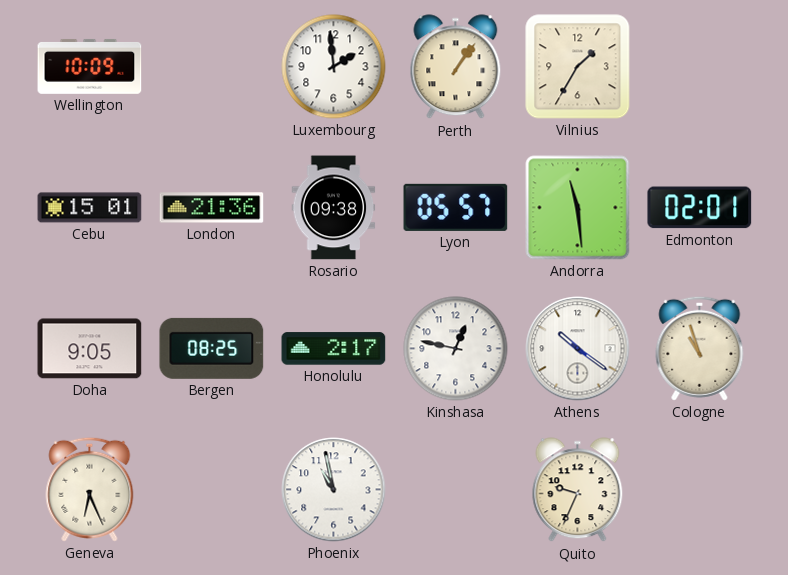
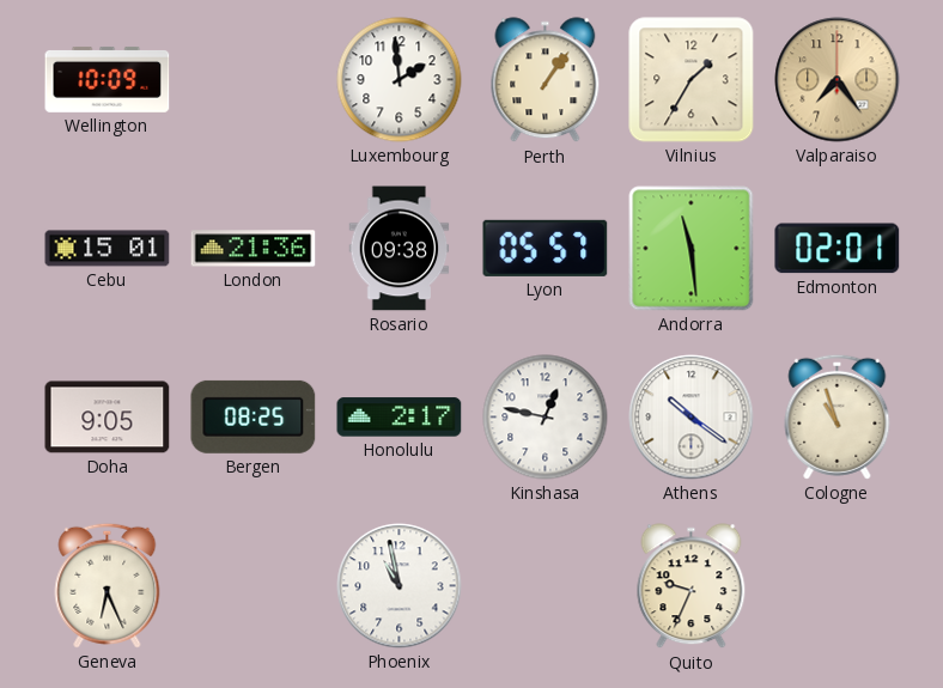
Valparaiso: none -> 7:24 (838, 80)
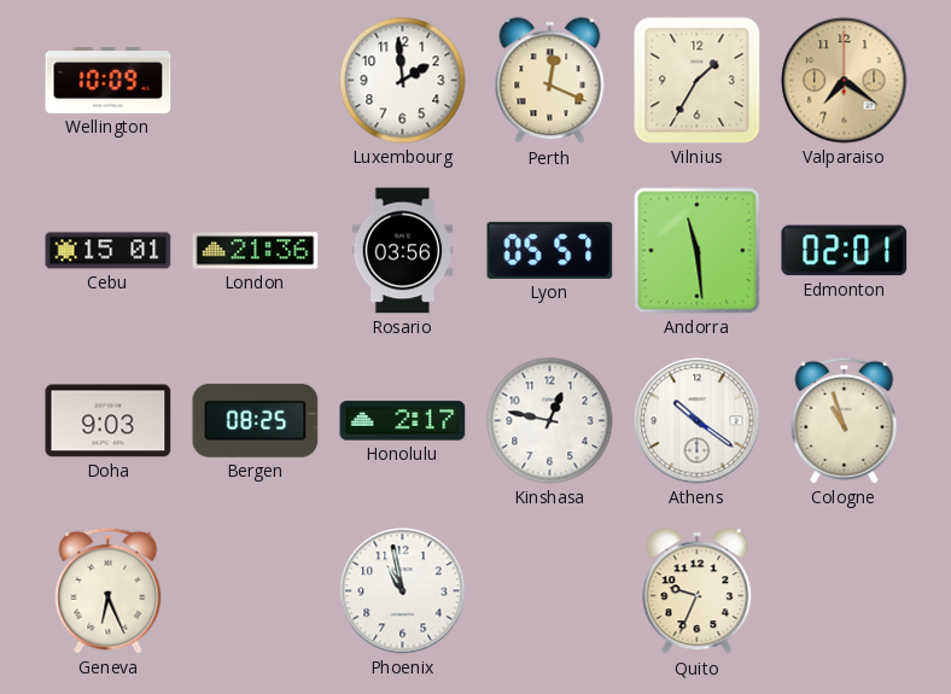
Perth: 1:06 -> 12:19 (550, 81)
Valparaiso: 7:24 -> 7:21 (845, 81)
Rosario: 09:38 -> 03:56 (403, 251)
Doha: 9:05 -> 9:03 (109, 421)
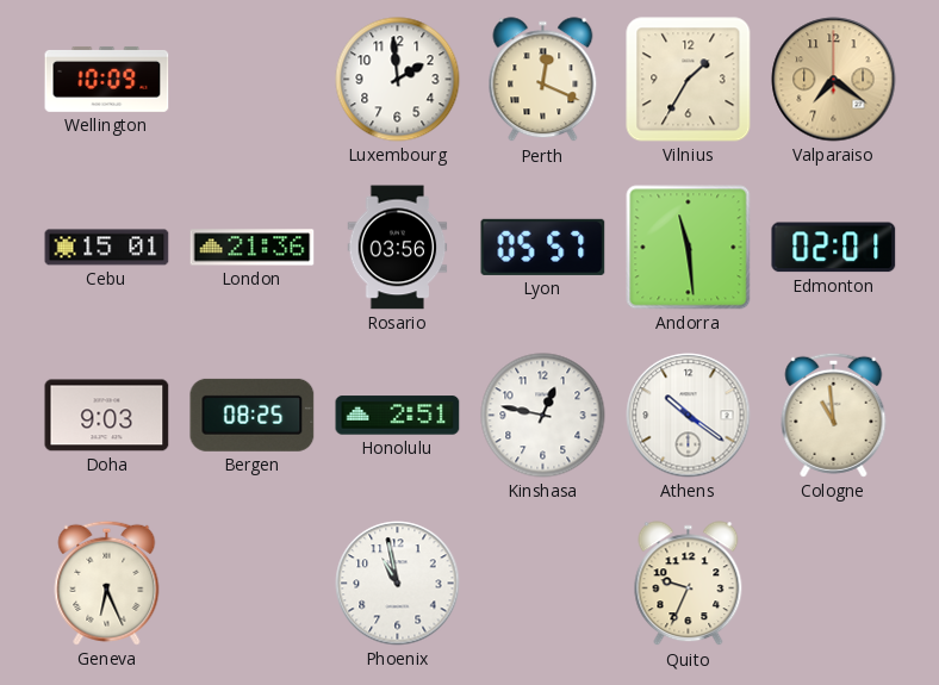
Honolulu: 2:17 -> 2:51 (398, 416)
Cologne: 10:57 -> 10:59 (834, 415)
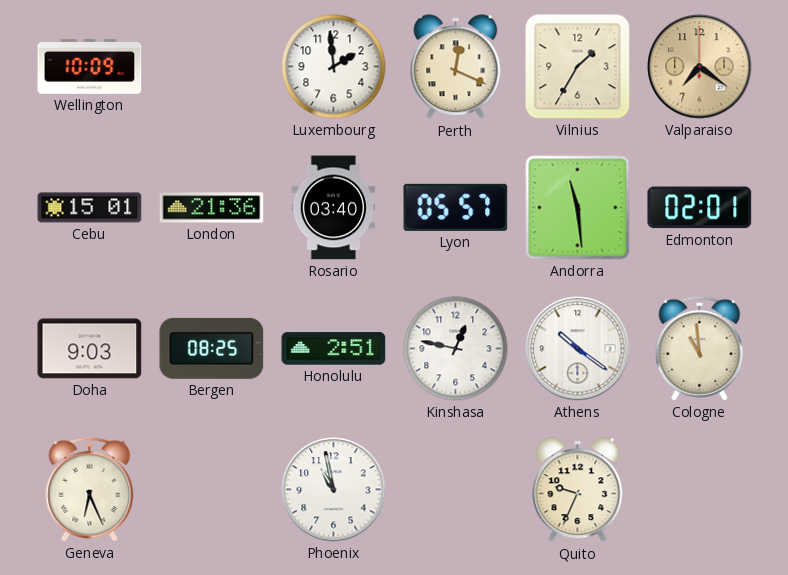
Rosario: 03:56 -> 03:40 (334, 208)
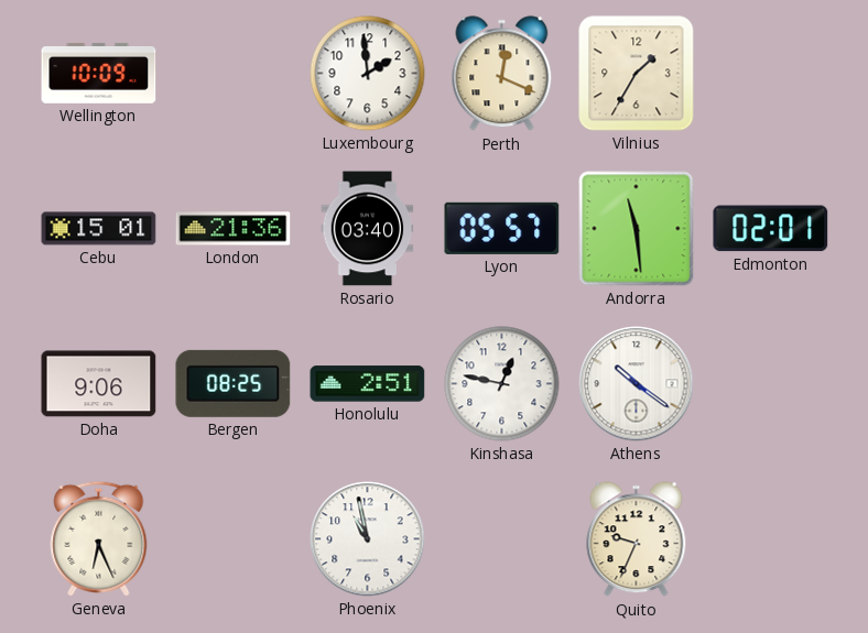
Valparaiso: 7:21 -> none (700, 67)
Doha: 9:03 -> 9:06 (99, 384)
Cologne: 10:59 -> none (700, 348)
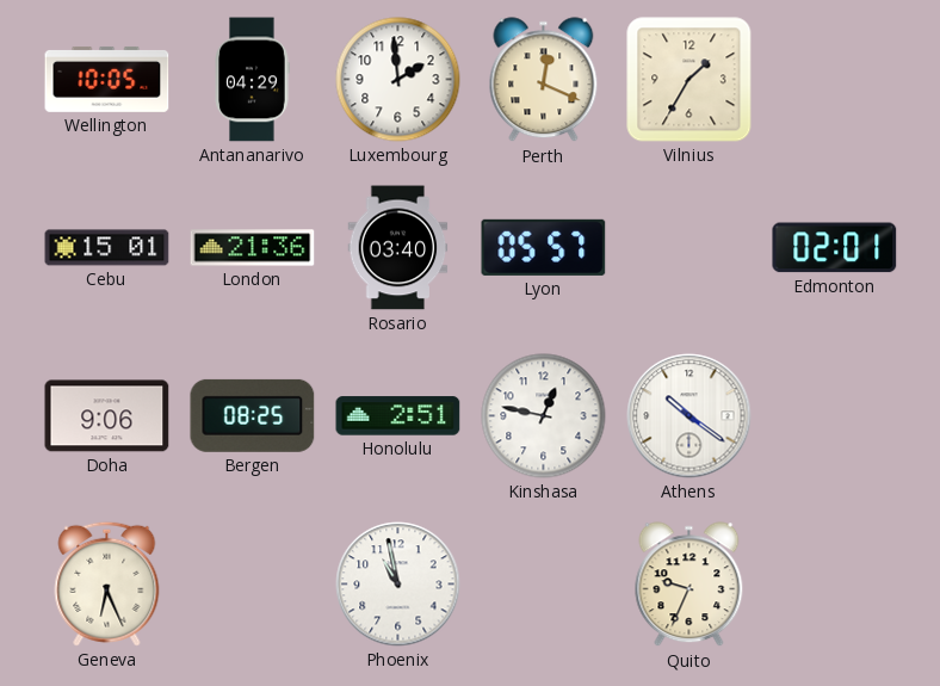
Wellington: 10:09 -> 10:05 (107, 79)
Antananarivo: none -> 04:29 (252, 80)
Andorra: 11:29 -> none (637, 229)
